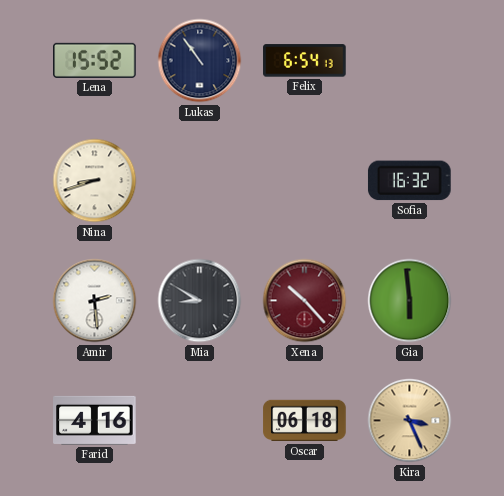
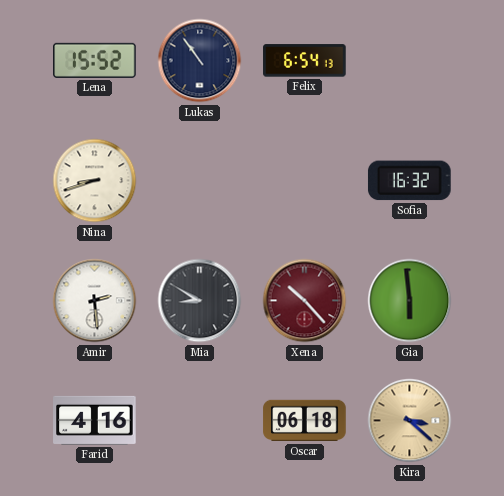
Kira: 3:26 -> 3:22 (410, 421)
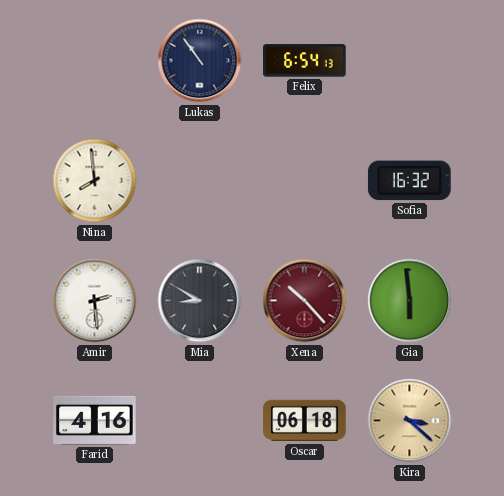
Lena: 15:52 -> none (95, 60)
Nina: 8:42 -> 7:59 (95, 181)
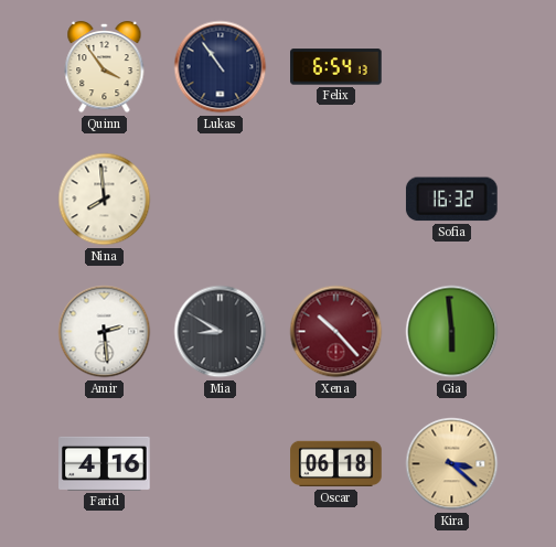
Quinn: none -> 3:54 (105, 68)
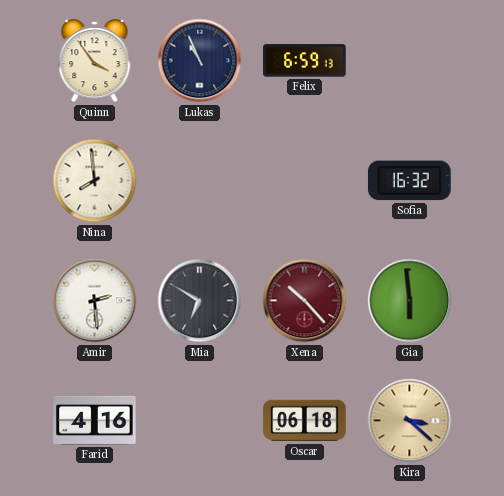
Lukas: 10:54 -> 10:56 (200, 61)
Felix: 6:54 -> 6:59 (305, 61)
Mia: 8:50 -> 6:50 (200, 301)
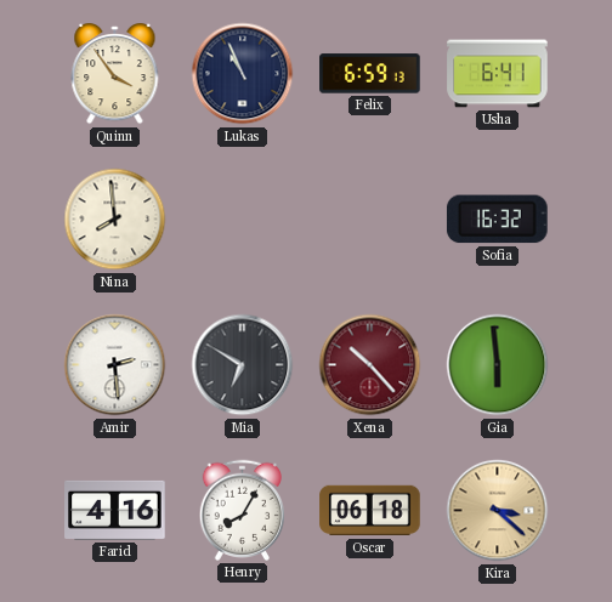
Usha: none -> 6:41 (498, 74)
Henry: none -> 8:05 (242, 510)
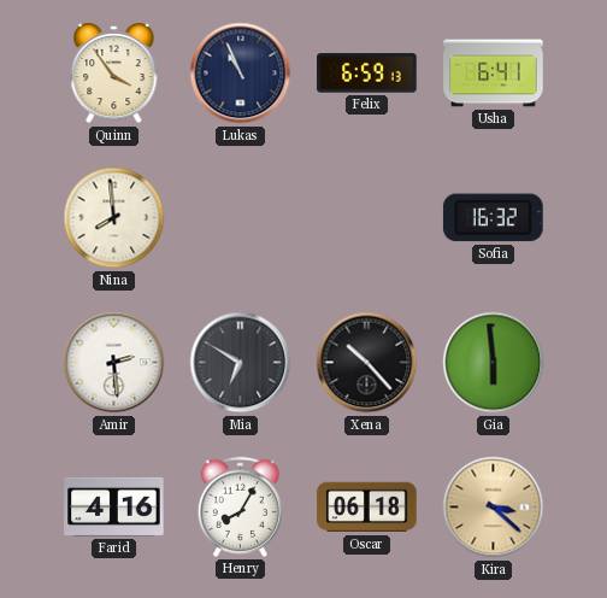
Xena dial: burgundy -> black (367, 363)
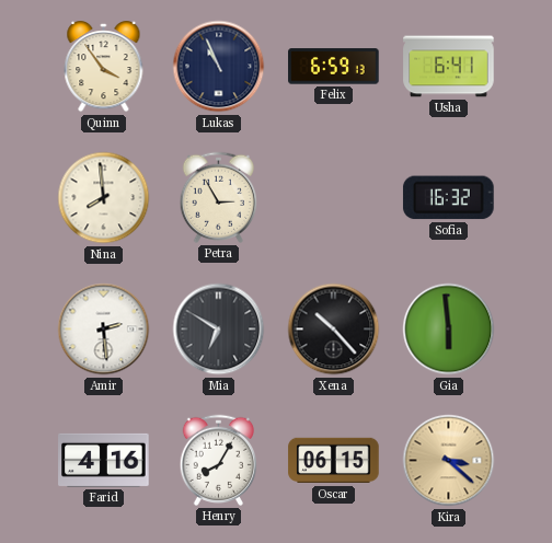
Petra: none -> 2:55 (218, 197)
Oscar: 06:18 -> 06:15 (334, 461)
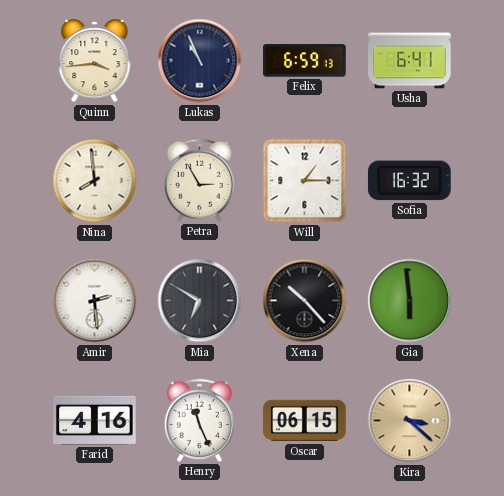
Quinn: 3:54 -> 3:44 (95, 62)
Will: none -> 1:15 (305, 181)
Henry: 8:05 -> 11:26 (199, 420)
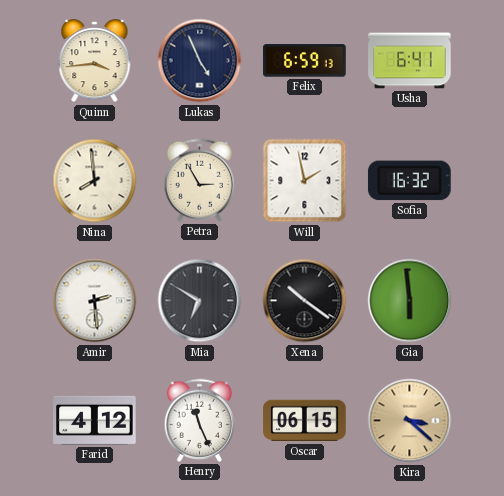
Lukas: 10:56 -> 4:56 (200, 61)
Will: 1:15 -> 1:58 (305, 181)
Xena: 10:23 -> 10:21 (305, 301)
Farid: 4:16 -> 4:12 (95, 420)
